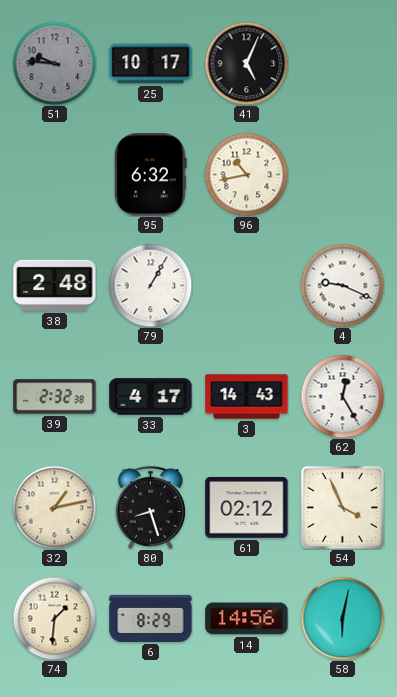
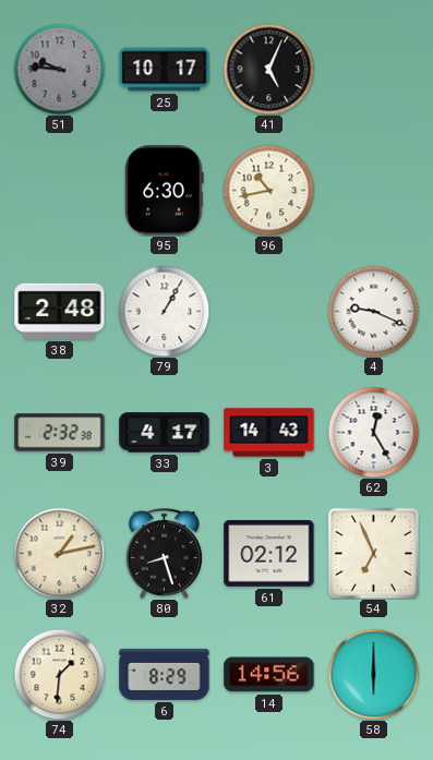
95: 6:32 -> 6:30 (165, 191)
54: 3:56 -> 6:56 (373, 553)
58: 6:02 -> 6:00 (373, 674)
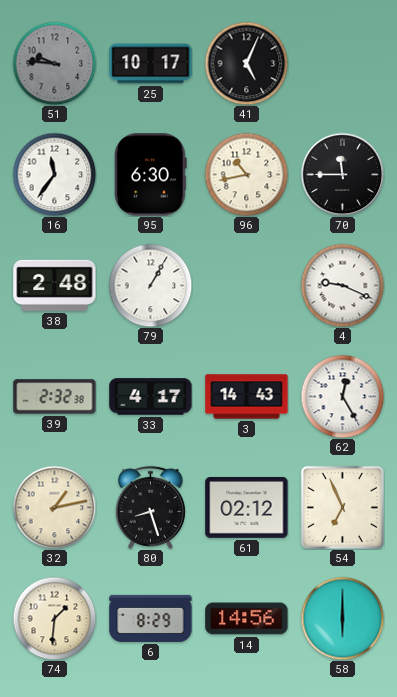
16: none -> 11:36 (54, 174)
70: none -> 11:45 (342, 174)
